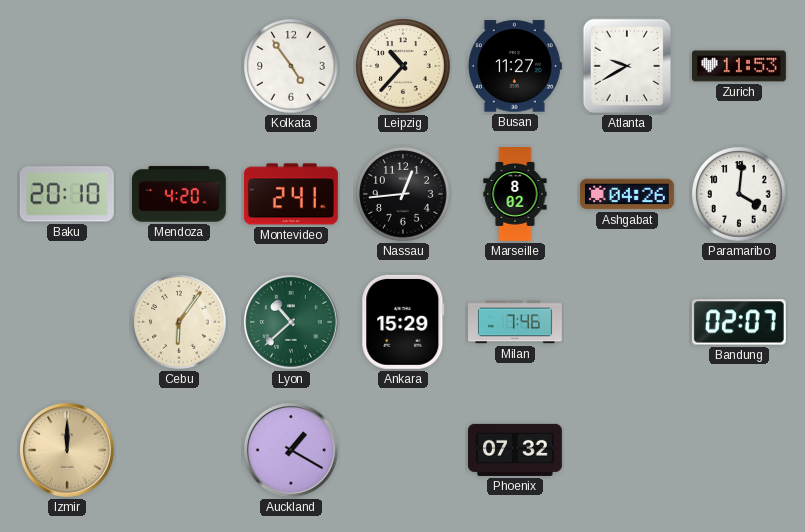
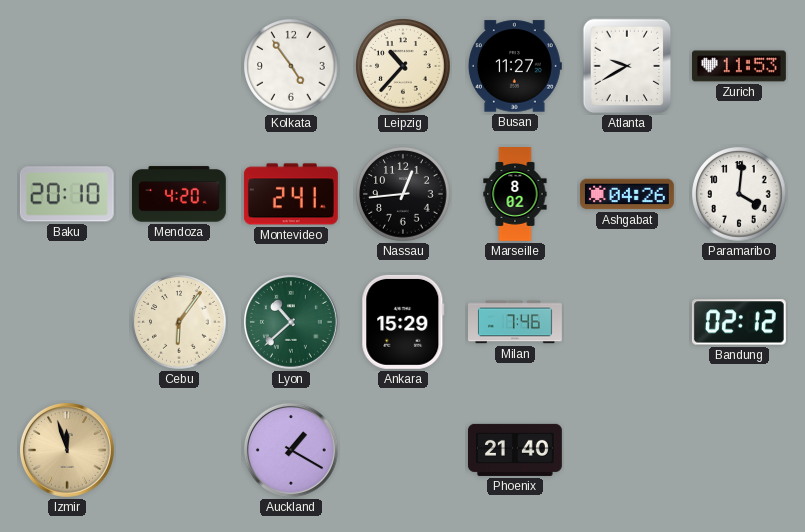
Bandung: 02:07 -> 02:12 (739, 322)
Izmir: 12:00 -> 11:57 (68, 451)
Phoenix: 07:32 -> 21:40 (515, 450)
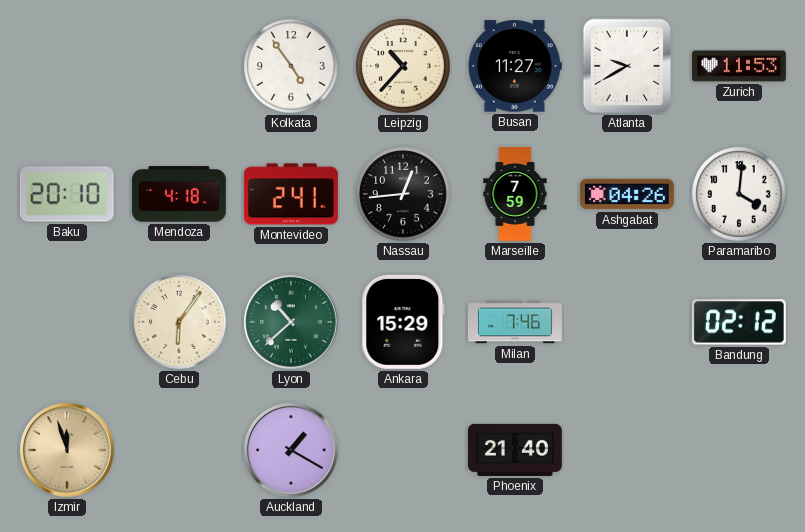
Mendoza: 4:20 -> 4:18 (179, 194)
Marseille: 8:02 -> 7:59 (515, 195)
